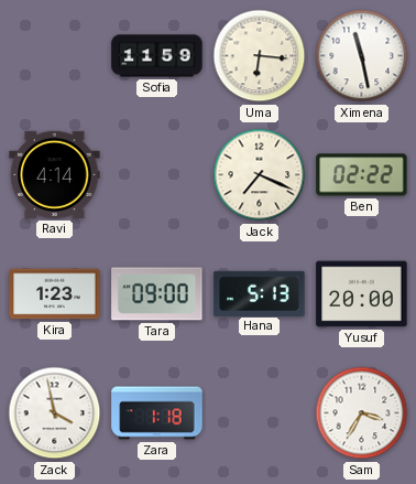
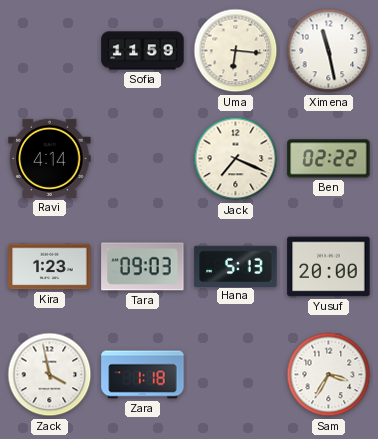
Tara: 09:00 -> 09:03 (143, 267)
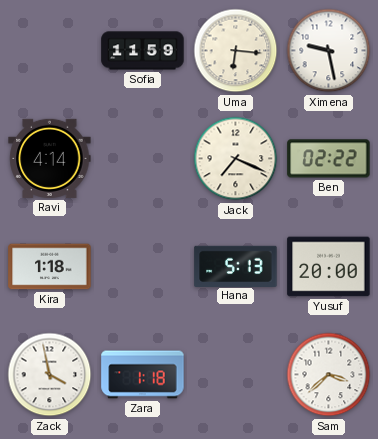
Ximena: 11:28 -> 9:28 (329, 51)
Kira: 1:23 -> 1:18 (50, 267)
Tara: 09:03 -> none (143, 267)
Sam: 3:35 -> 3:38 (329, 375)
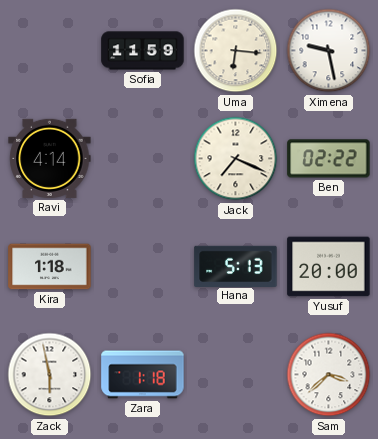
Zack: 3:58 -> 5:58 (50, 375)
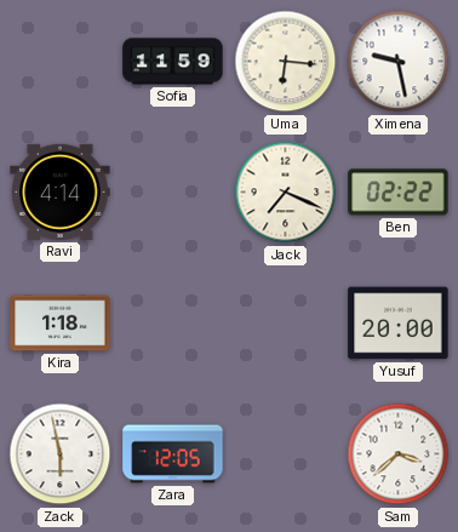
Hana: 5:13 -> none (236, 266)
Zara: 1:18 -> 12:05 (173, 454)
